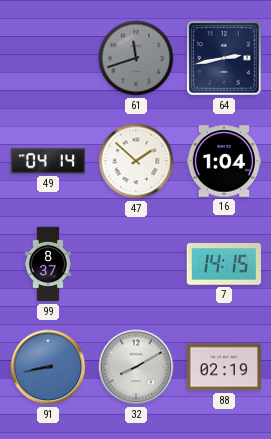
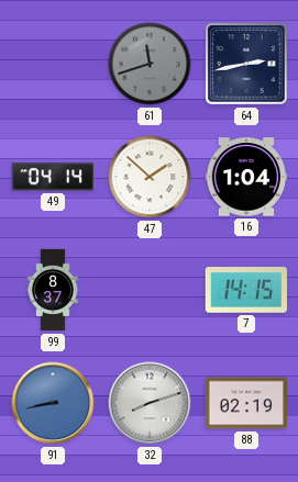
32: 8:10 -> 8:12 (150, 403)
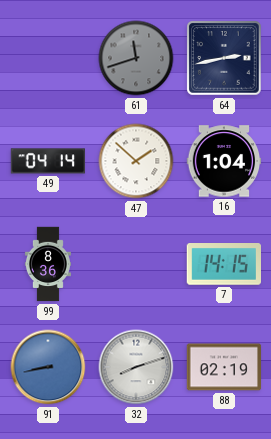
99: 8:37 -> 8:36 (48, 264)
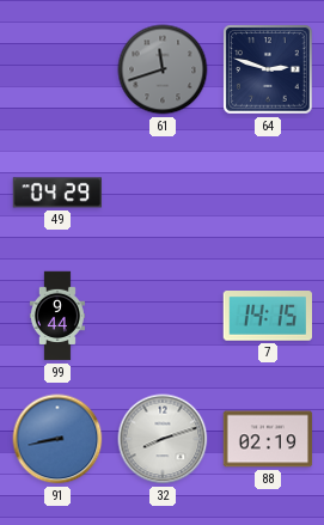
64: 2:43 -> 2:48 (268, 69)
49: 04:14 -> 04:29 (56, 193)
47: 1:52 -> none (136, 161)
16: 1:04 -> none (224, 161)
99: 8:36 -> 9:44 (57, 316)
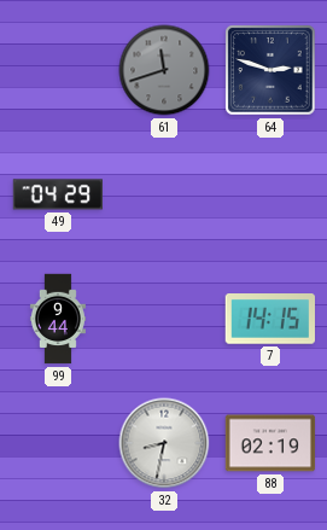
91: 8:43 -> none (57, 439)
32: 8:12 -> 8:32 (164, 443)
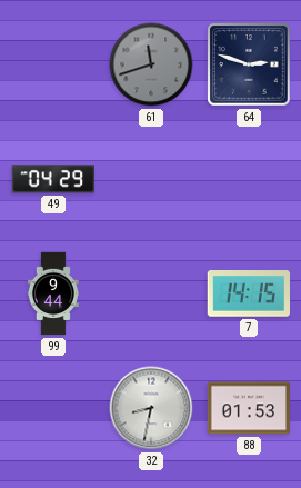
88: 02:19 -> 01:53 (249, 408)
